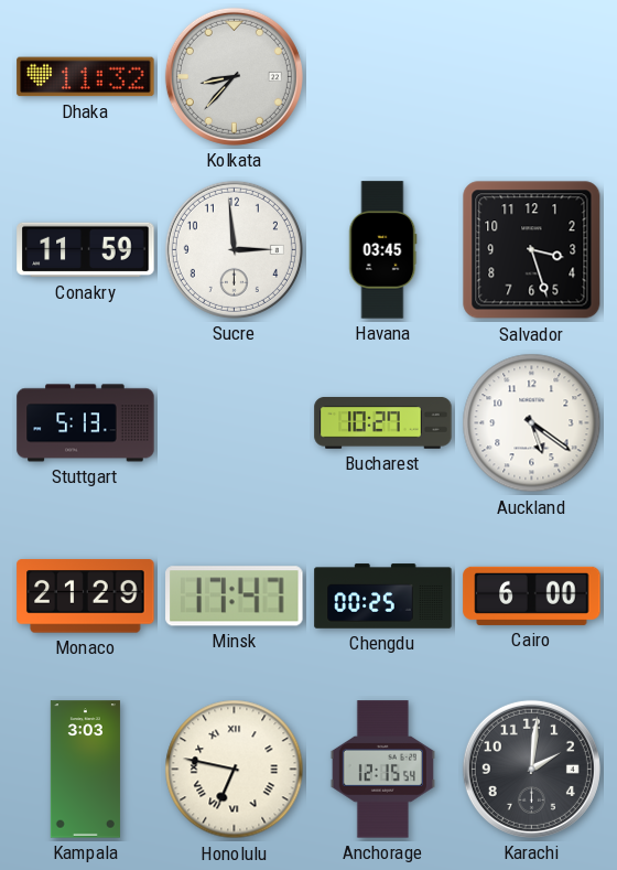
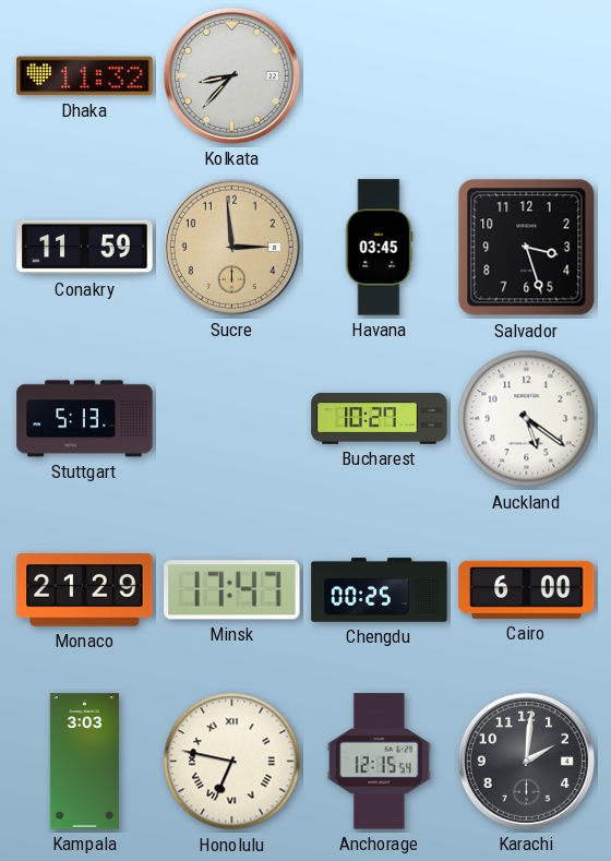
Sucre dial: white -> champagne (231, 247)
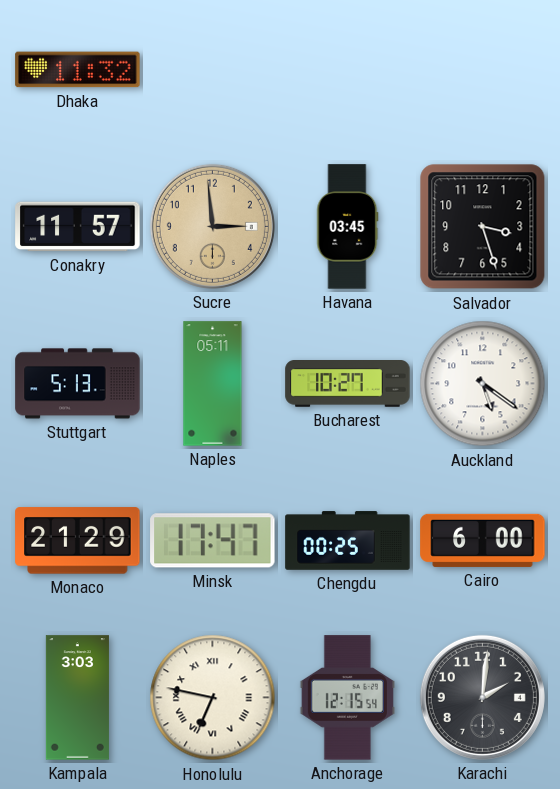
Kolkata: 8:37 -> none (231, 75)
Conakry: 11:59 -> 11:57 (78, 227)
Naples: none -> 05:11 (213, 384)
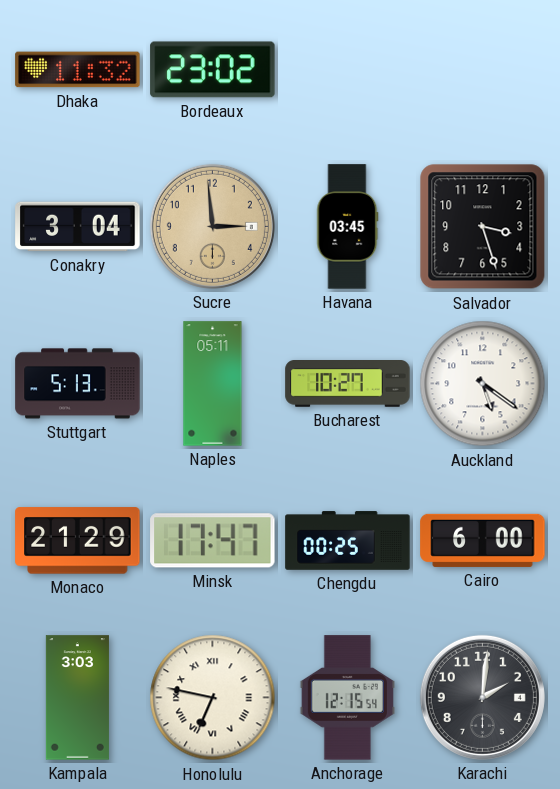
Bordeaux: none -> 23:02 (213, 70)
Conakry: 11:57 -> 3:04 (78, 227)
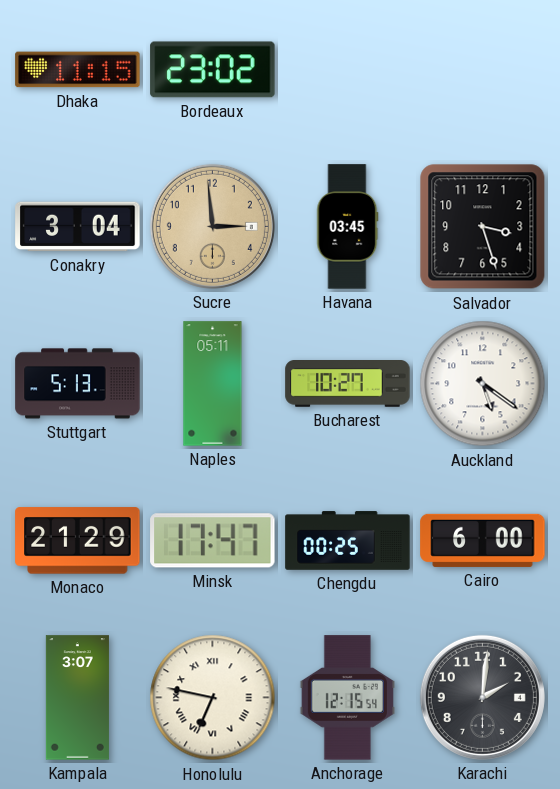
Dhaka: 11:32 -> 11:15 (78, 70)
Kampala: 3:03 -> 3:07 (77, 698)
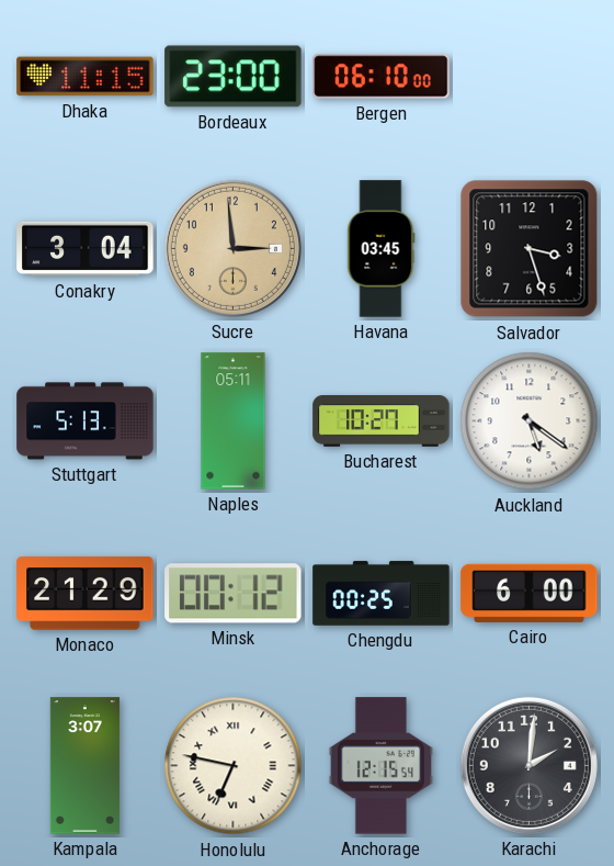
Bordeaux: 23:02 -> 23:00 (234, 77)
Bergen: none -> 06:10 (382, 77)
Minsk: 17:47 -> 00:12 (234, 594)
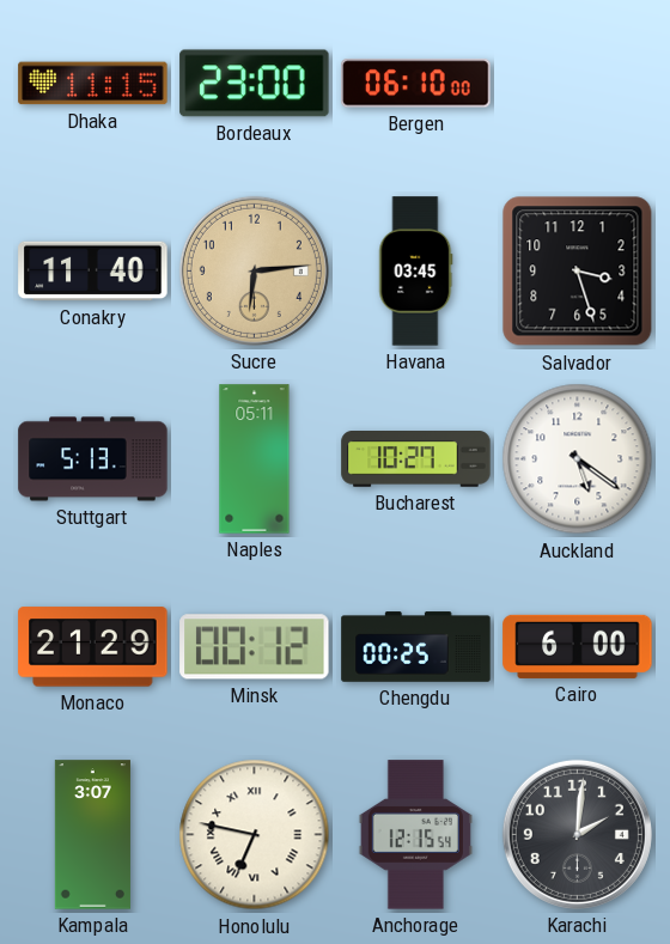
Conakry: 3:04 -> 11:40 (93, 272)
Sucre: 2:59 -> 6:14 (254, 270)
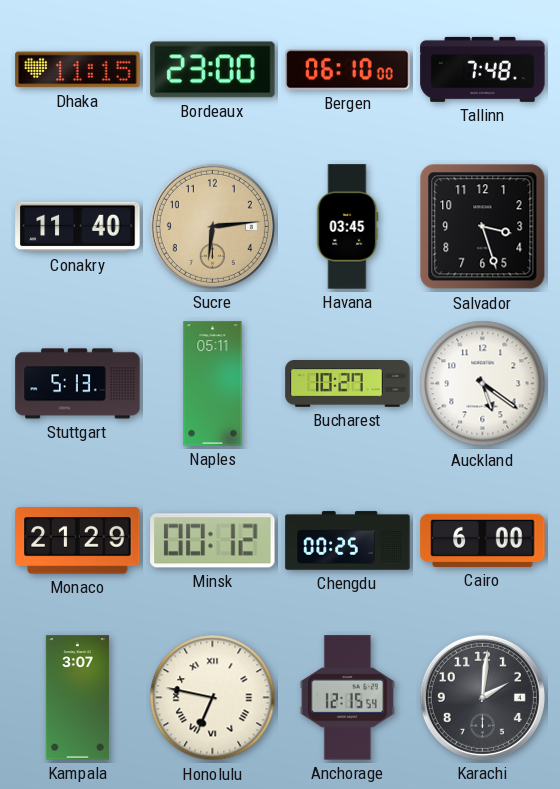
Tallinn: none -> 7:48 (483, 69)
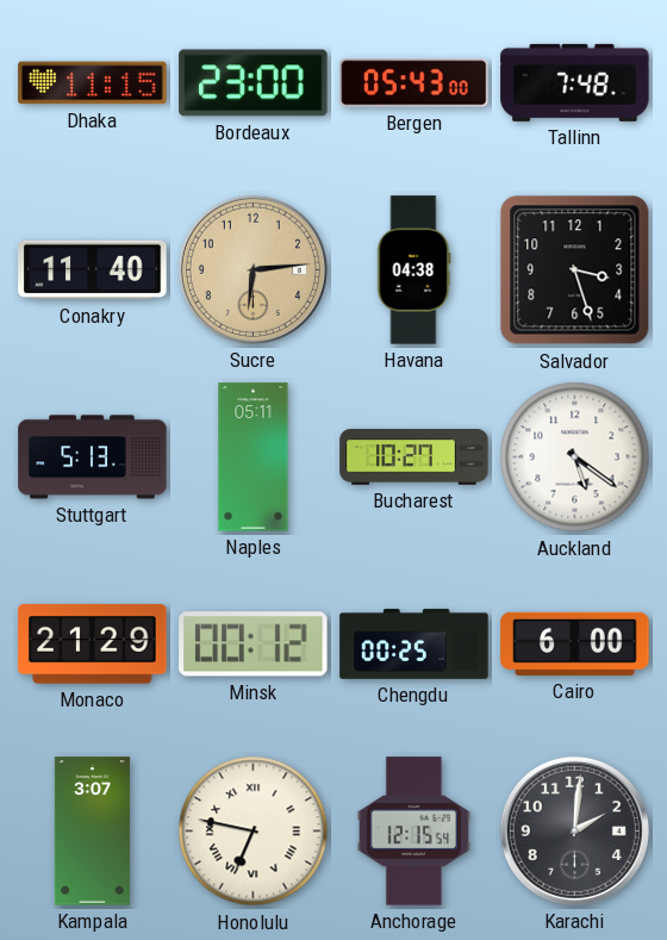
Bergen: 06:10 -> 05:43 (414, 83)
Havana: 03:45 -> 04:38 (414, 270)
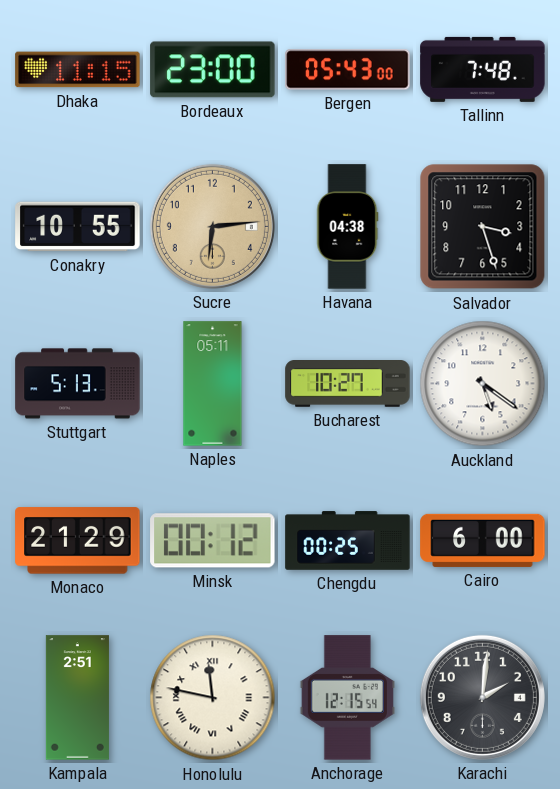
Conakry: 11:40 -> 10:55 (78, 227)
Kampala: 3:07 -> 2:51 (77, 698)
Honolulu: 6:47 -> 11:47 (213, 698)
